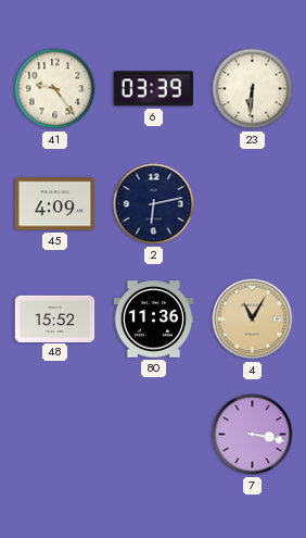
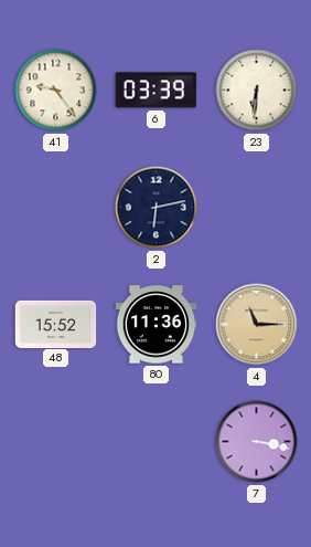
45: 4:09 -> none (55, 204)
4: 11:05 -> 11:15 (257, 325)
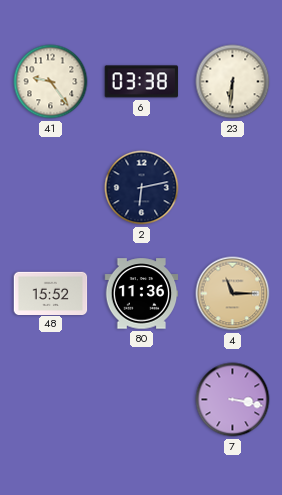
6: 03:39 -> 03:38 (142, 82)
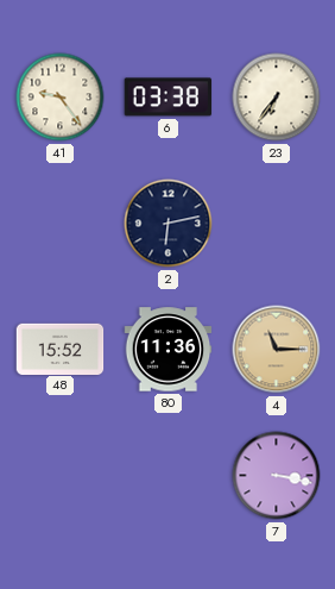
23: 6:31 -> 6:36 (277, 98)
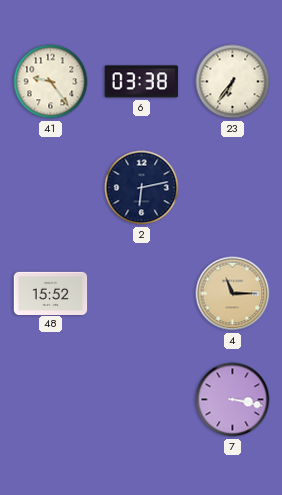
80: 11:36 -> none (169, 350)
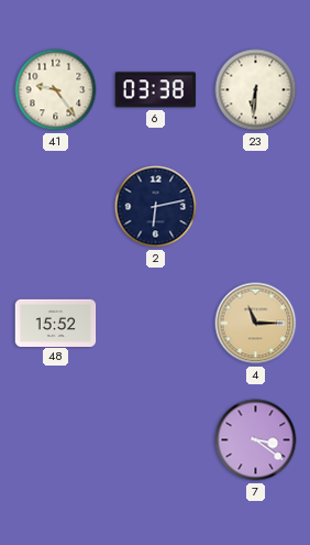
23: 6:36 -> 6:31 (256, 90)
7: 3:17 -> 3:21 (256, 440)
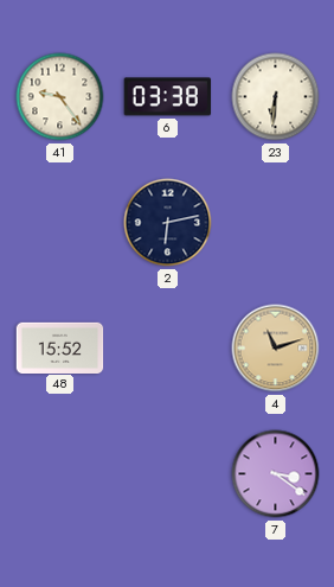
4: 11:15 -> 11:12 (276, 349)
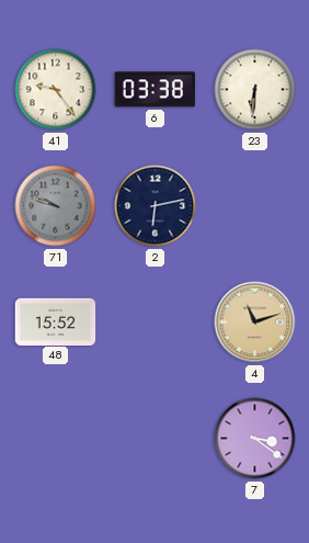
71: none -> 9:48 (56, 206)
